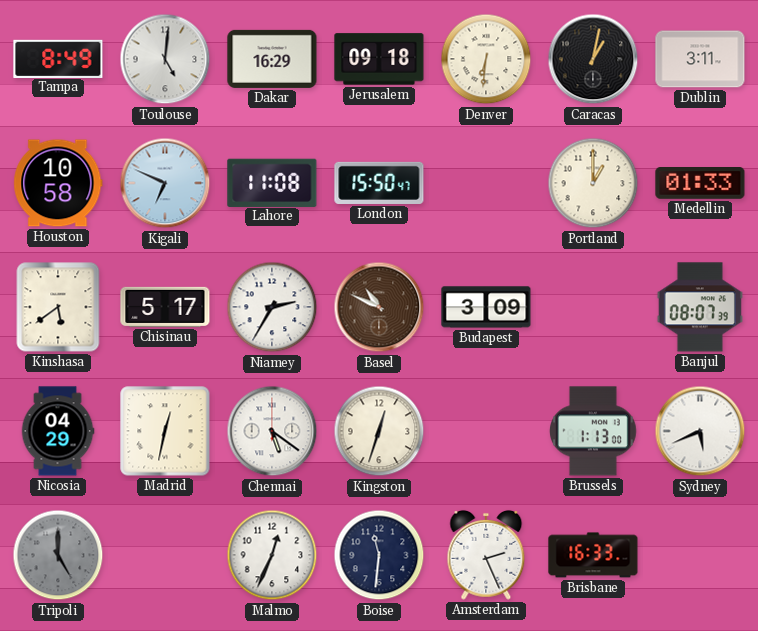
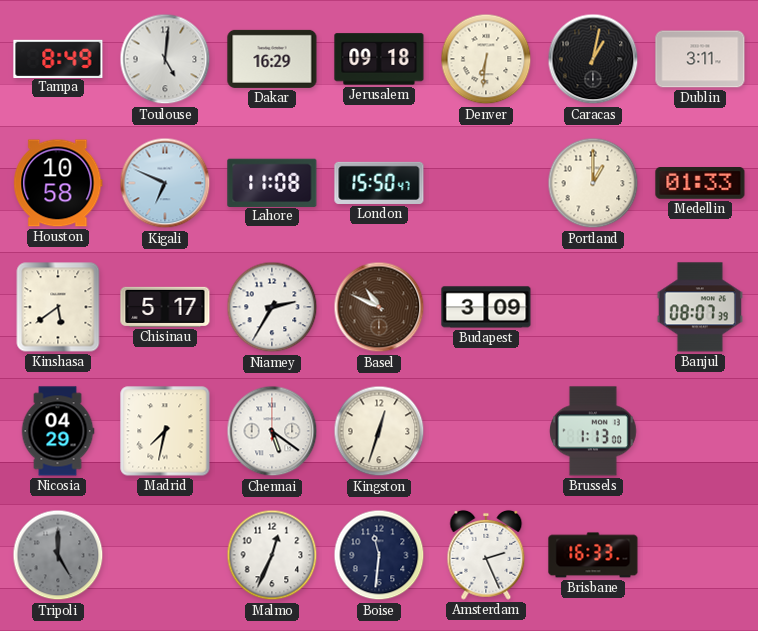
Madrid: 12:32 -> 7:32 (165, 431)
Sydney: 5:41 -> none (700, 431)
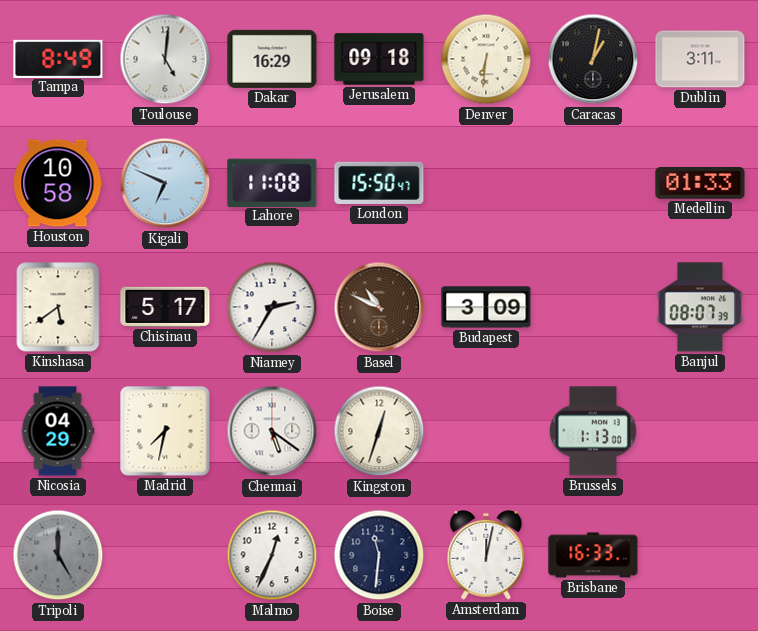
Portland: 1:00 -> none (593, 183)
Amsterdam: 2:26 -> 12:02 (486, 555)
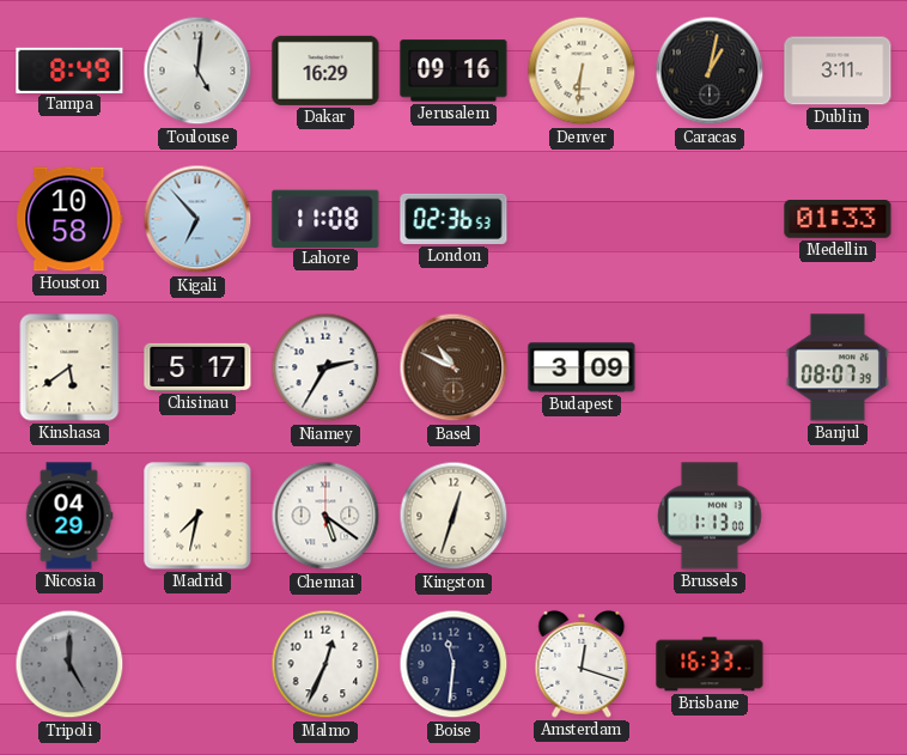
Jerusalem: 09:18 -> 09:16 (453, 71)
Kigali: 6:49 -> 6:53 (197, 219)
London: 15:50 -> 02:36 (453, 219)
Amsterdam: 12:02 -> 12:18 (582, 664)
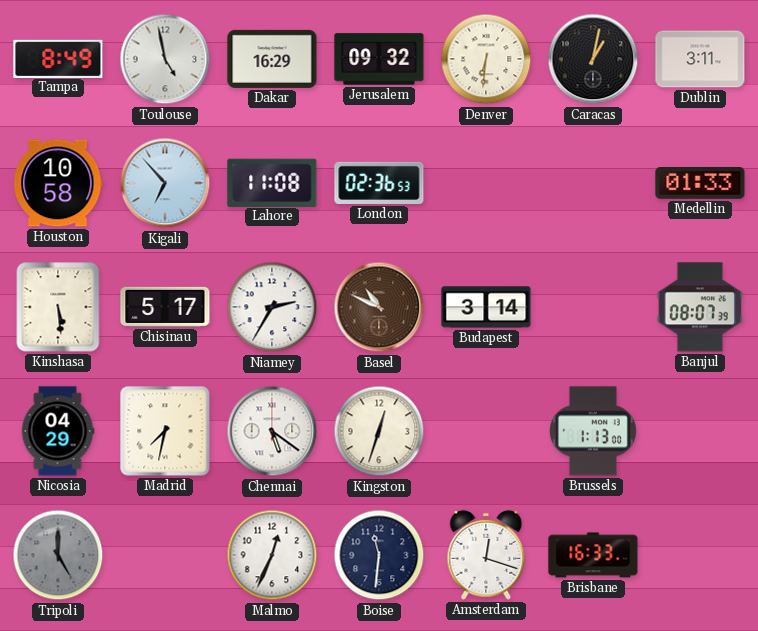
Toulouse: 5:01 -> 4:58 (165, 59)
Jerusalem: 09:16 -> 09:32 (379, 59)
Kinshasa: 5:39 -> 5:29 (58, 307)
Budapest: 3:09 -> 3:14 (486, 307)
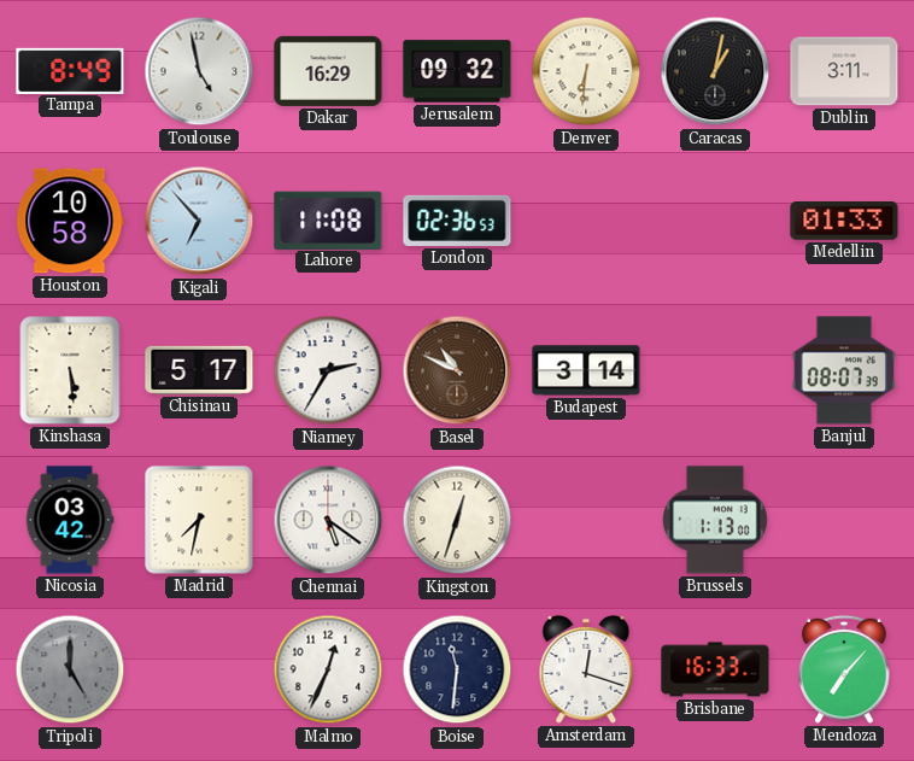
Nicosia: 04:29 -> 03:42 (70, 520)
Mendoza: none -> 7:07 (844, 669)
